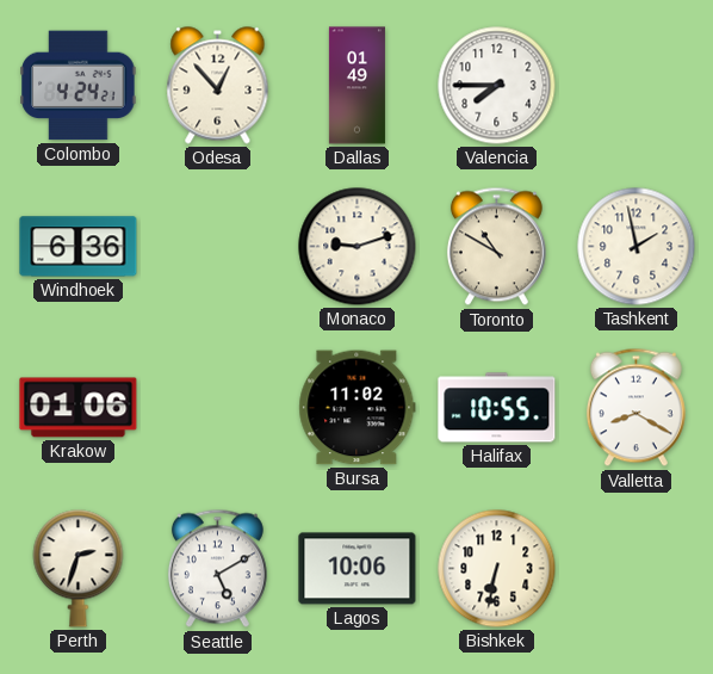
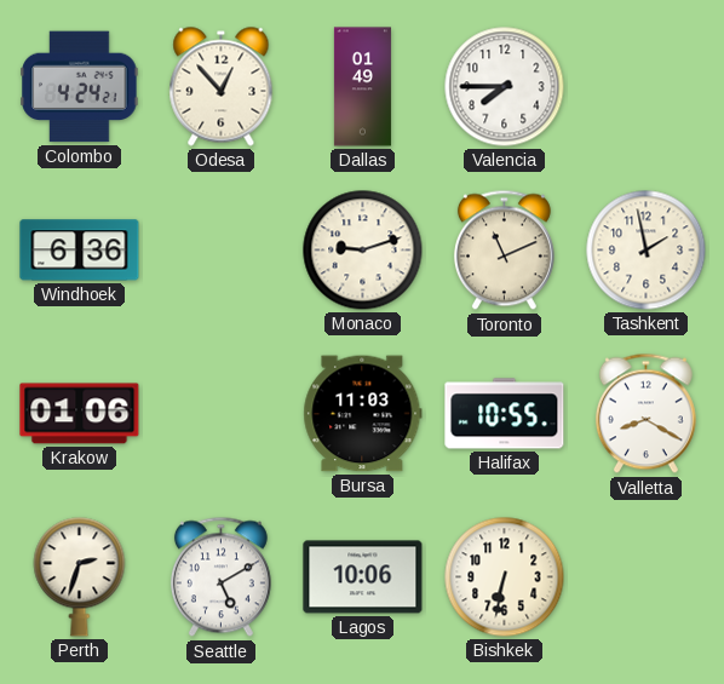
Toronto: 10:50 -> 11:11 (504, 251)
Bursa: 11:02 -> 11:03 (363, 414)
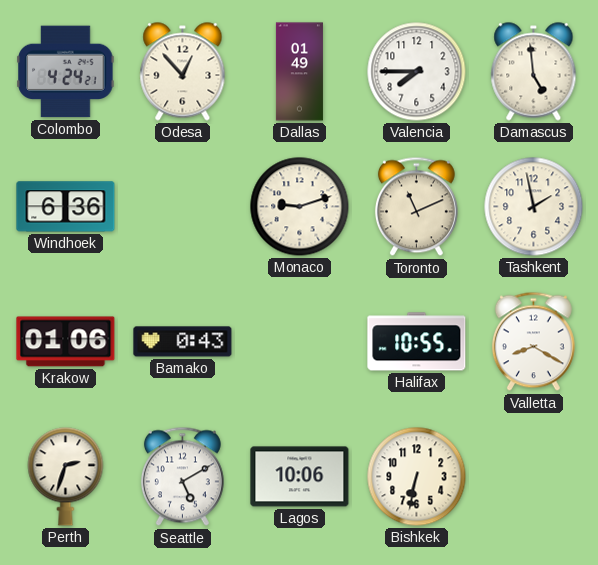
Damascus: none -> 4:59 (534, 72)
Bamako: none -> 0:43 (183, 342)
Bursa: 11:03 -> none (363, 414)
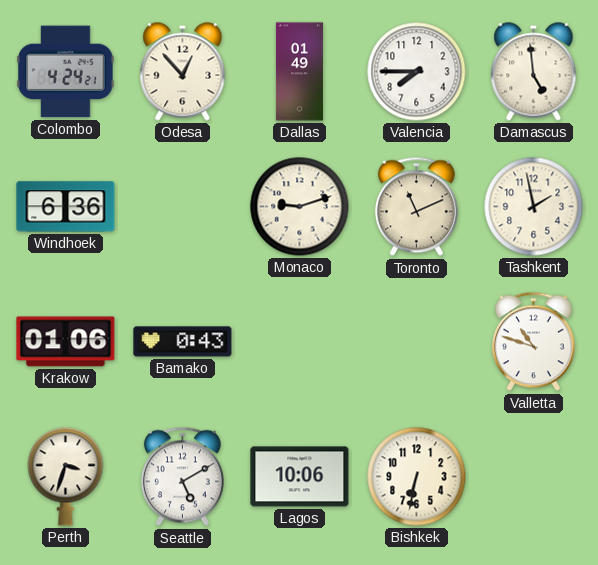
Halifax: 10:55 -> none (417, 342)
Valletta: 8:20 -> 10:48 (533, 342)
Perth: 2:33 -> 3:33 (66, 477)
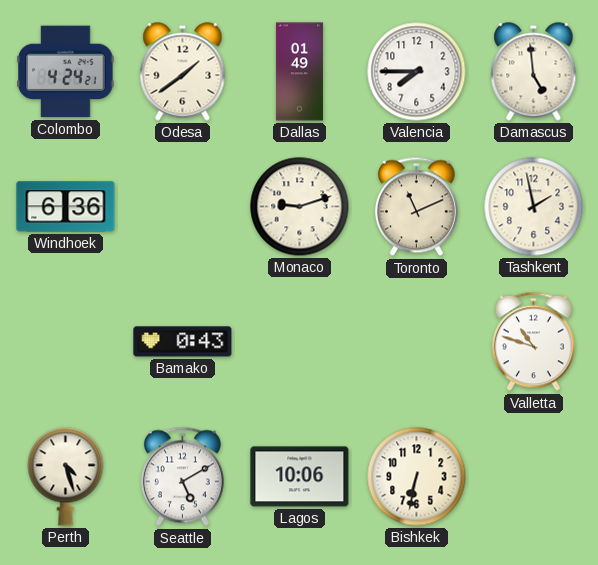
Odesa: 12:53 -> 1:39 (183, 72)
Krakow: 01:06 -> none (66, 342)
Perth: 3:33 -> 4:27 (66, 477)
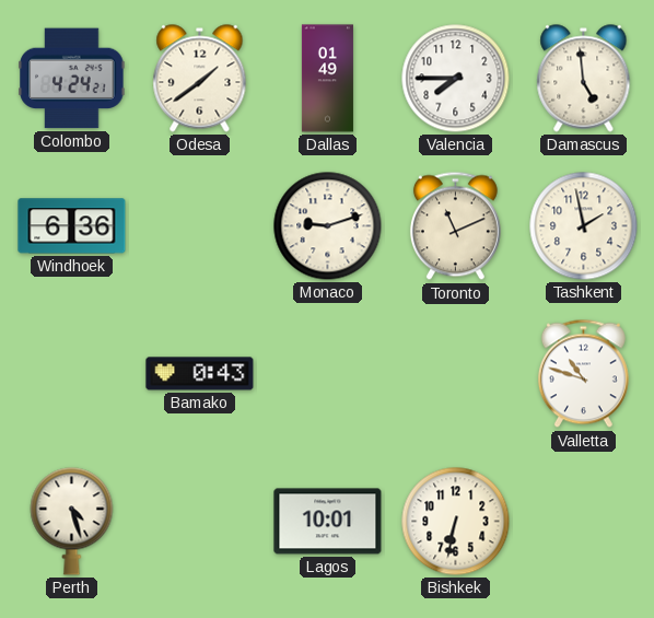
Seattle: 5:10 -> none (182, 477)
Lagos: 10:06 -> 10:01 (328, 522)
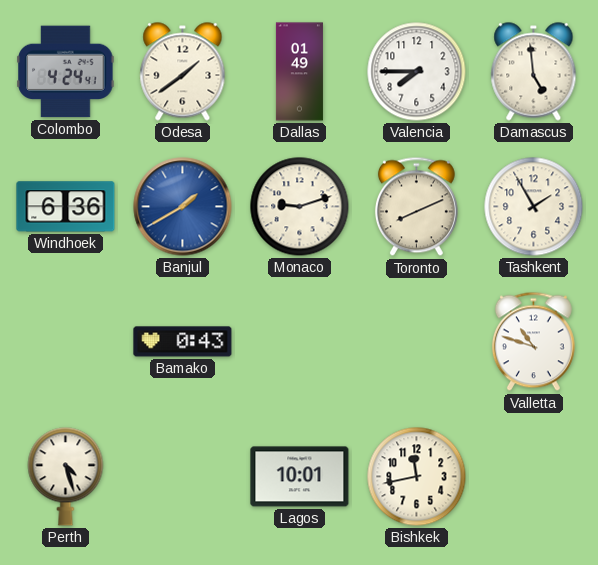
Colombo: 4:24:21 -> 4:24:41 (66, 72)
Banjul: none -> 1:40 (183, 207)
Toronto: 11:11 -> 8:11 (416, 207)
Tashkent: 1:58 -> 1:55 (534, 207)
Bishkek: 6:32 -> 11:43 (417, 477)
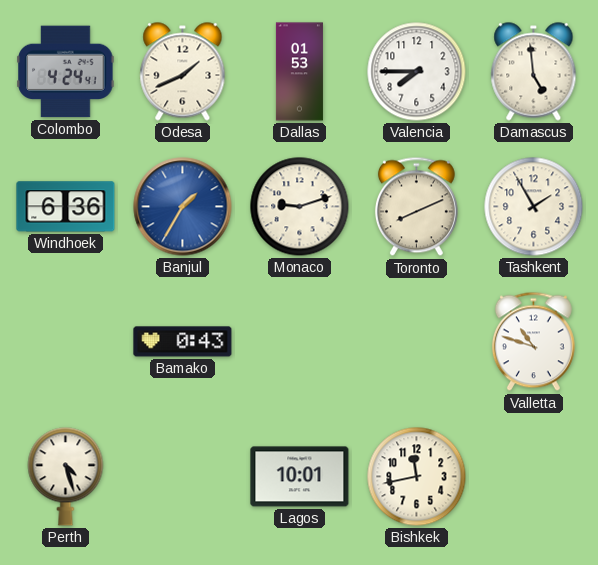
Odesa: 1:39 -> 1:41 (183, 72)
Dallas: 01:49 -> 01:53 (299, 72)
Banjul: 1:40 -> 1:35 (183, 207)
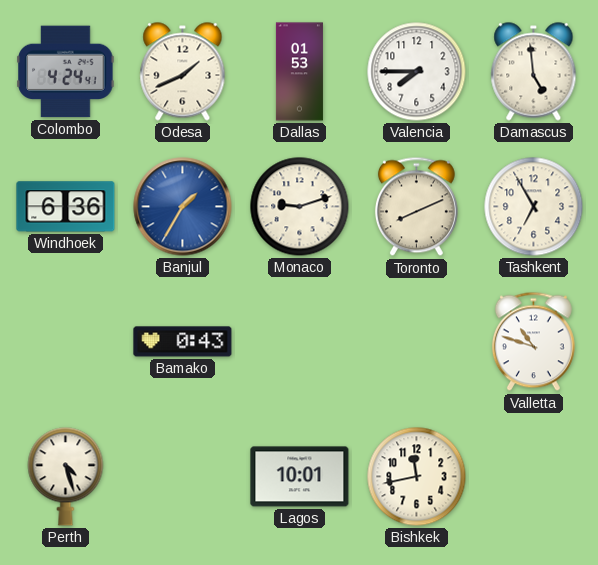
Tashkent: 1:55 -> 6:55 (534, 207)
